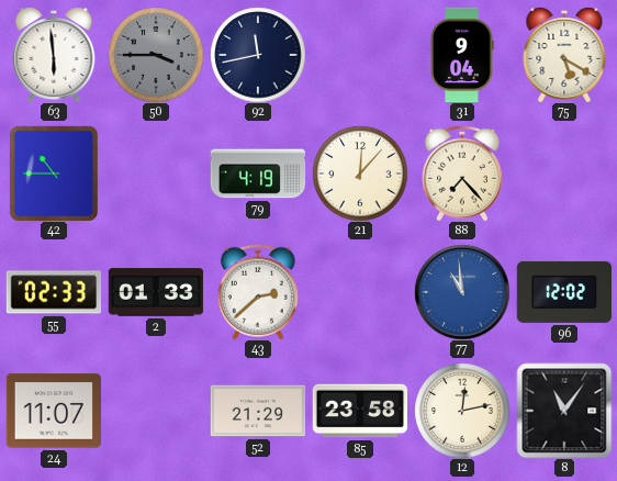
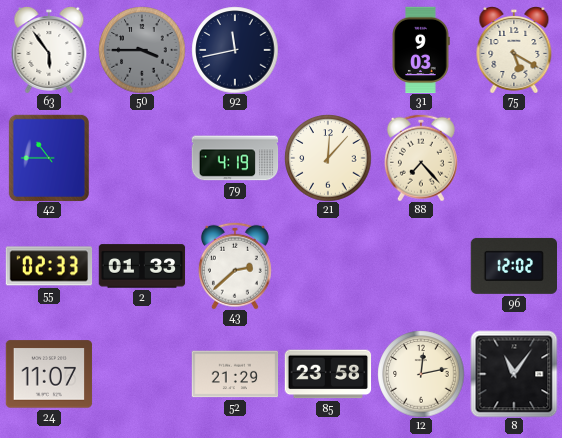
63: 5:59 -> 5:54 (49, 50)
31: 9:04 -> 9:03 (421, 50)
77: 10:59 -> none (462, 292)
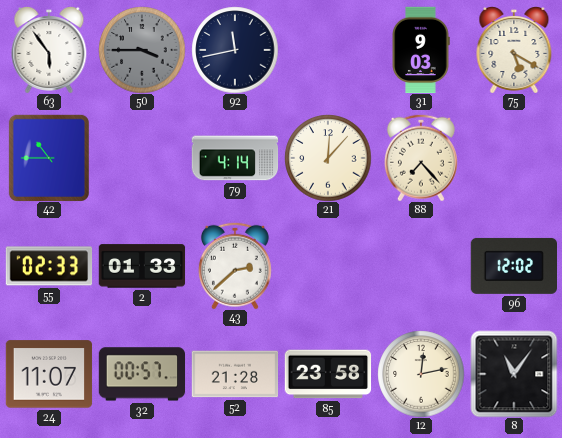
79: 4:19 -> 4:14 (235, 158)
32: none -> 00:57 (142, 374)
52: 21:29 -> 21:28 (235, 374)
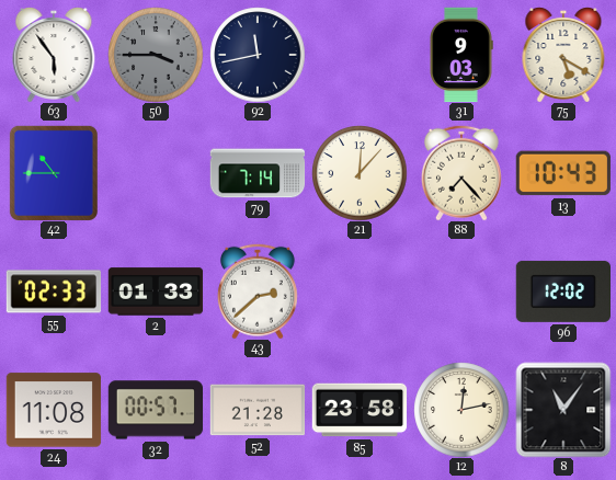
79: 4:14 -> 7:14 (258, 173)
13: none -> 10:43 (562, 173)
24: 11:07 -> 11:08 (54, 410)
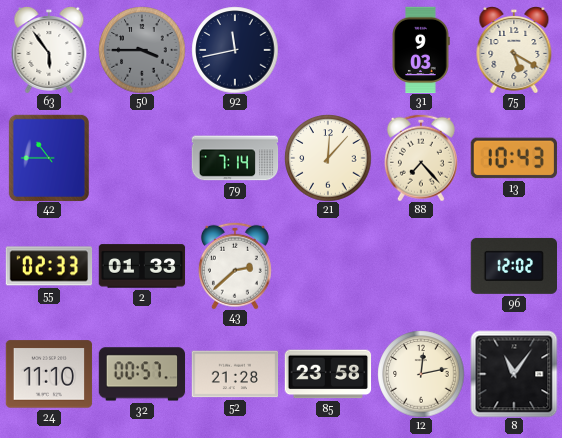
24: 11:08 -> 11:10 (49, 374)
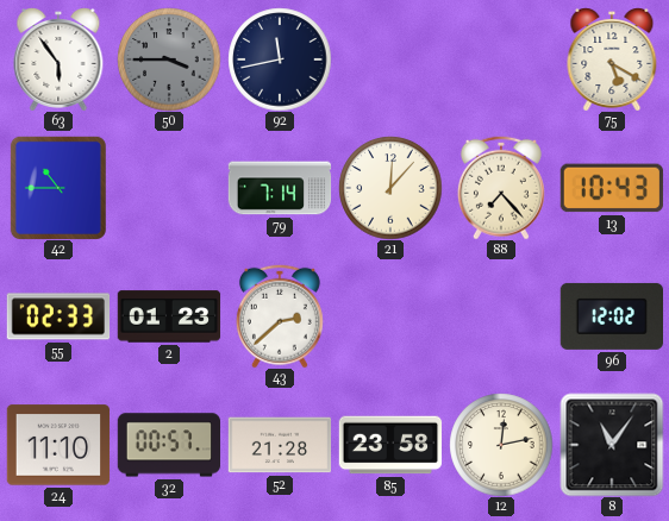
31: 9:03 -> none (421, 50)
2: 01:33 -> 01:23 (169, 316)
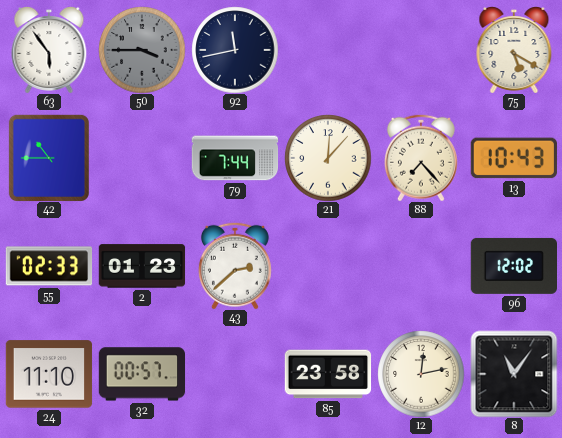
79: 7:14 -> 7:44 (235, 158)
52: 21:28 -> none (280, 445)
